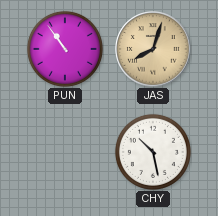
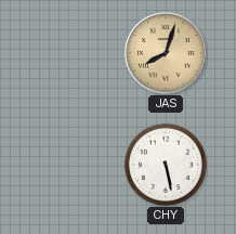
PUN: 10:54 -> none (65, 49)
CHY: 10:28 -> 5:28 (166, 165)
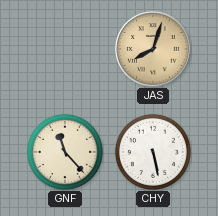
GNF: none -> 11:23 (65, 152)
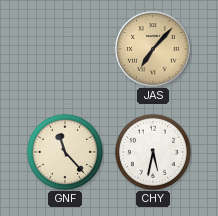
JAS: 8:03 -> 7:07 (153, 49)
CHY: 5:28 -> 5:32 (153, 152)
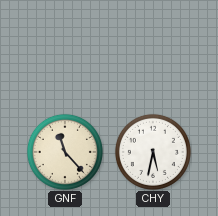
JAS: 7:07 -> none (153, 49)
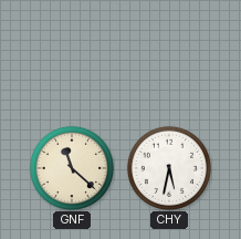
GNF: 11:23 -> 11:22 (72, 168)
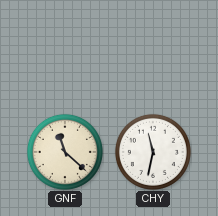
CHY: 5:32 -> 11:32 (153, 152)
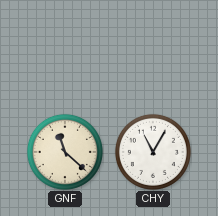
CHY: 11:32 -> 11:05 (153, 152)
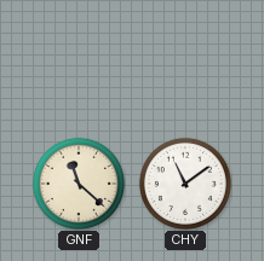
CHY: 11:05 -> 11:09 (185, 184)
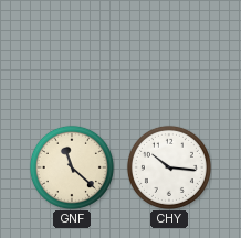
CHY: 11:09 -> 10:16 (169, 167)
